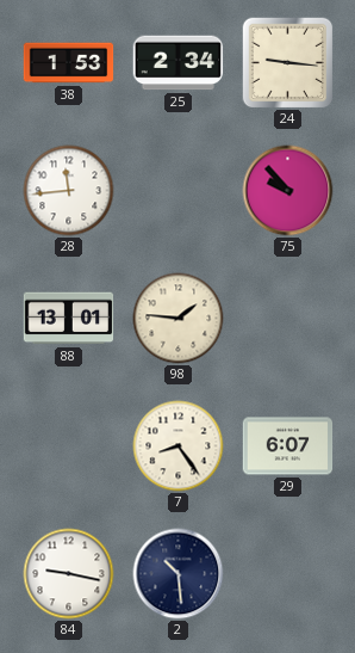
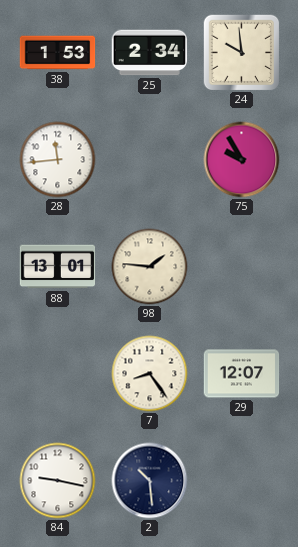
24: 9:16 -> 9:59 (241, 52)
75: 9:53 -> 9:55 (242, 160)
29: 6:07 -> 12:07 (242, 374)
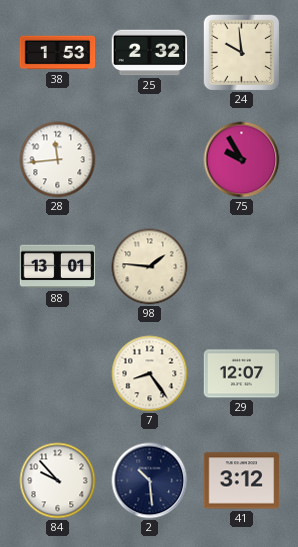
25: 2:34 -> 2:32 (150, 53)
84: 9:17 -> 9:53 (58, 481)
41: none -> 3:12 (242, 481)
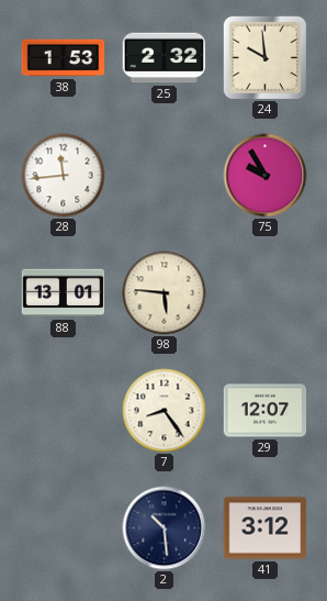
98: 1:46 -> 5:46 (165, 293)
84: 9:53 -> none (58, 481)
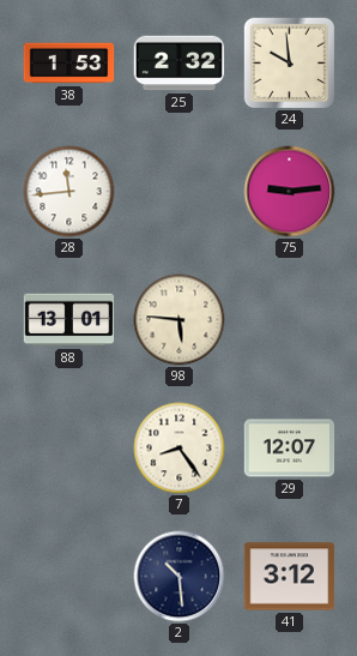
75: 9:55 -> 9:14 (290, 192)
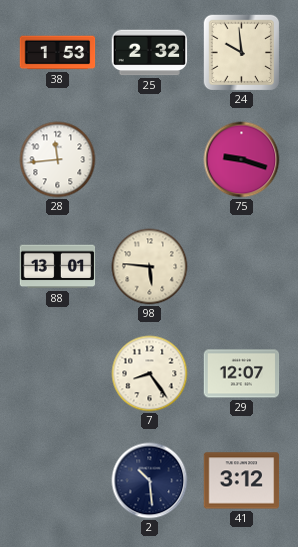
75: 9:14 -> 9:18 (242, 160)
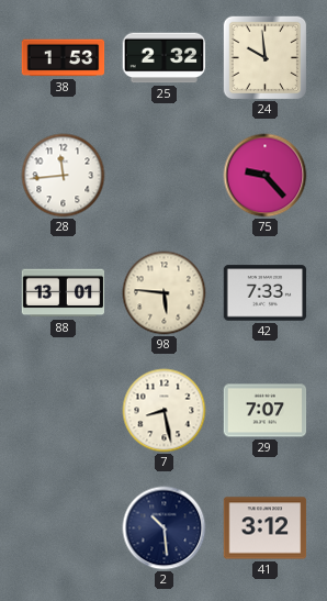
75: 9:18 -> 9:23 (266, 176)
42: none -> 7:33 (266, 293)
7: 8:24 -> 8:28 (165, 411)
29: 12:07 -> 7:07 (266, 411)
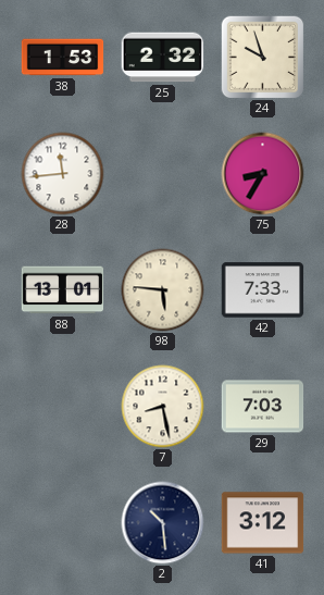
24: 9:59 -> 9:57 (262, 57)
75: 9:23 -> 8:35 (263, 174)
29: 7:07 -> 7:03 (263, 407)
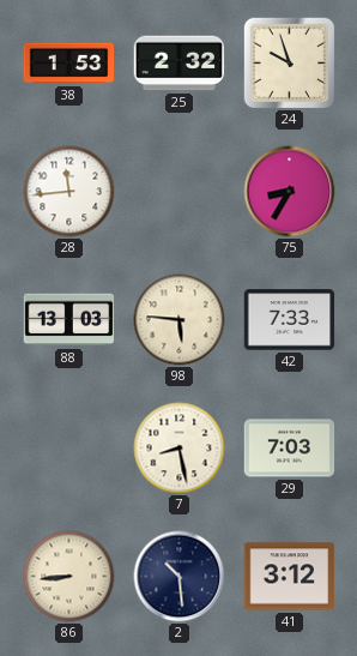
88: 13:01 -> 13:03 (69, 320)
86: none -> 8:44 (69, 577)
